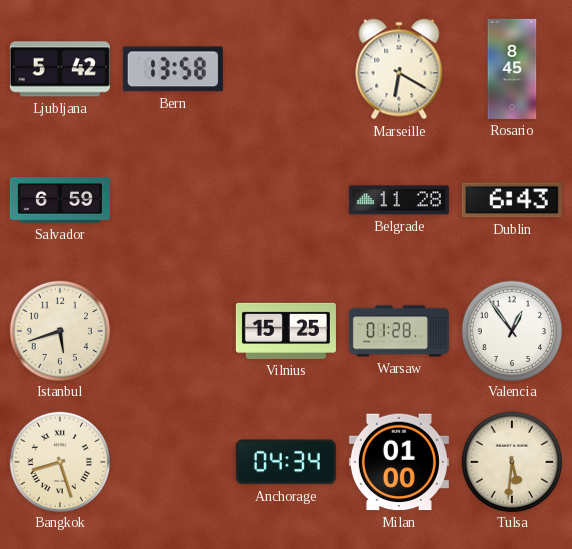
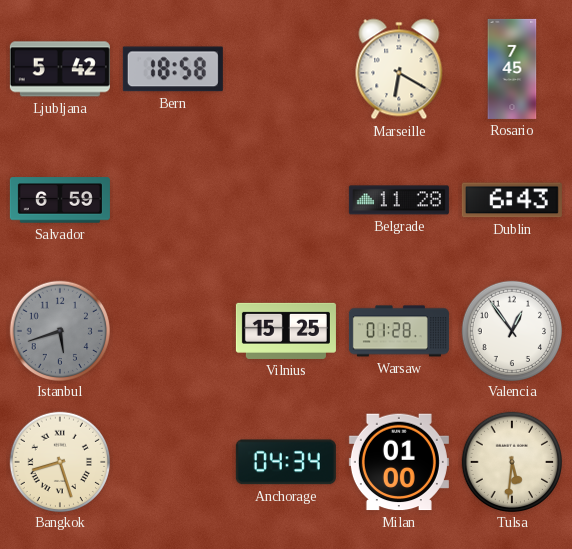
Bern: 13:58 -> 18:58 (173, 69)
Rosario: 8:45 -> 7:45 (512, 69)
Istanbul dial: cream -> grey (59, 330)
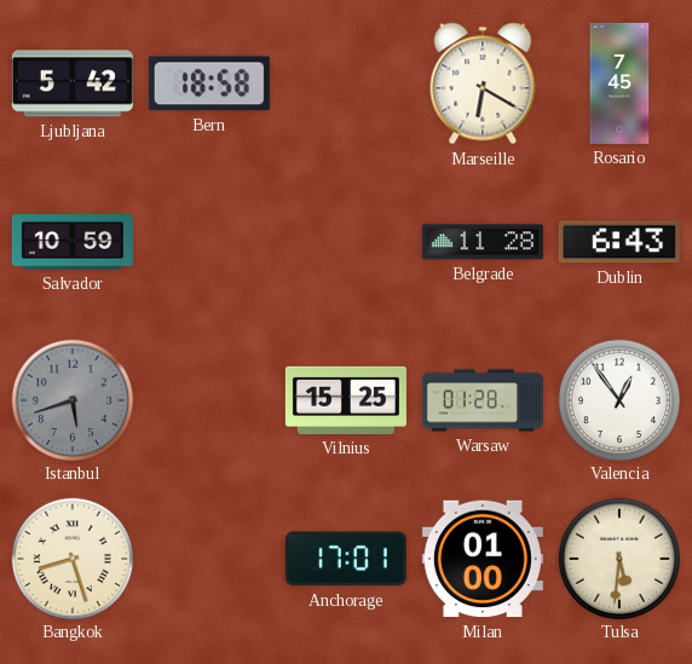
Salvador: 6:59 -> 10:59 (73, 242)
Anchorage: 04:34 -> 17:01 (346, 559)
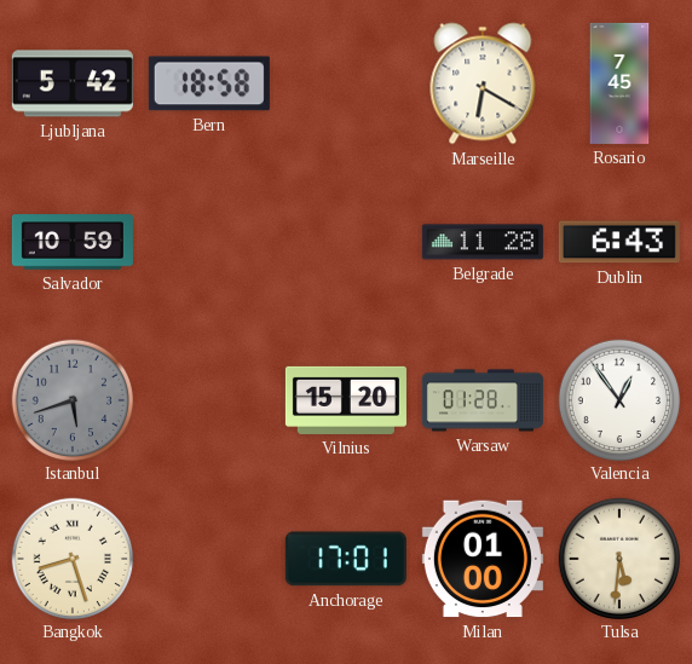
Vilnius: 15:25 -> 15:20 (346, 400)
